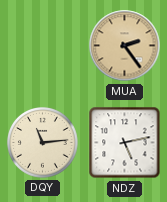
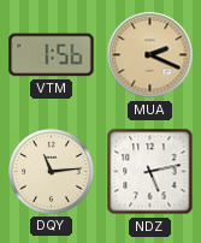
VTM: none -> 1:56 (52, 55)
MUA: 2:24 -> 2:19 (150, 55)
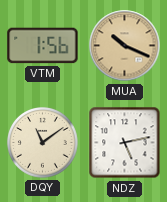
MUA: 2:19 -> 10:19 (125, 46)
DQY: 11:14 -> 11:09 (43, 143)
